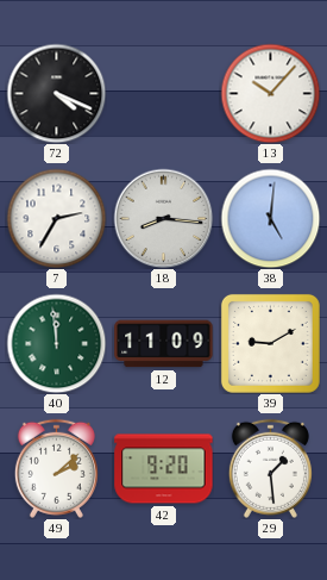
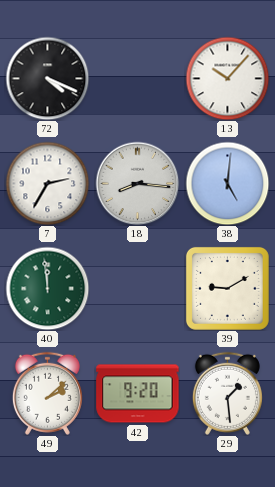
12: 11:09 -> none (164, 344)
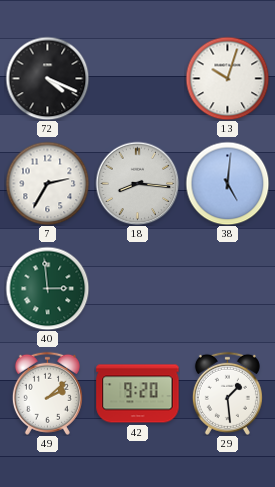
13: 10:07 -> 10:03 (227, 78)
40: 11:59 -> 2:59 (47, 288)
39: 9:10 -> none (227, 288)
